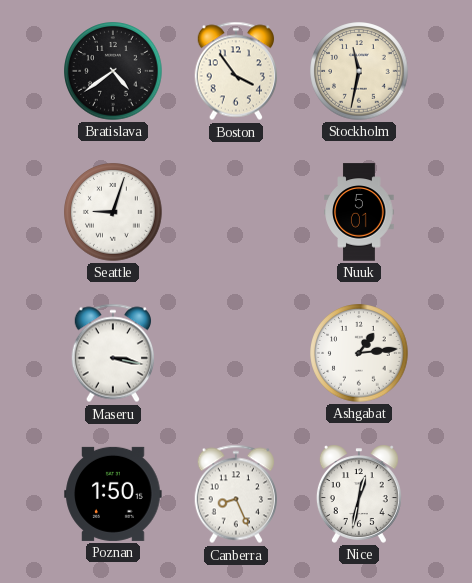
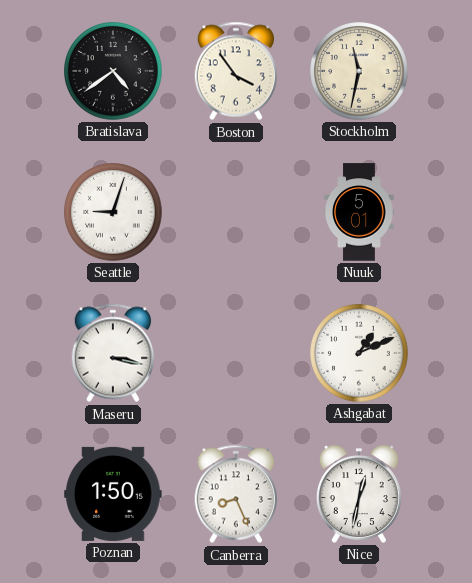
Ashgabat: 1:14 -> 1:11 (359, 353)
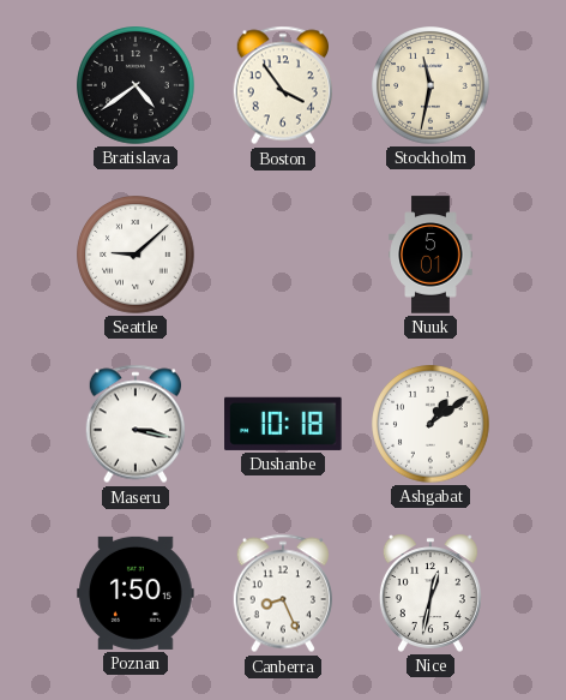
Seattle: 9:03 -> 9:08 (136, 255)
Dushanbe: none -> 10:18 (283, 424)
Ashgabat: 1:11 -> 1:09 (430, 424)
